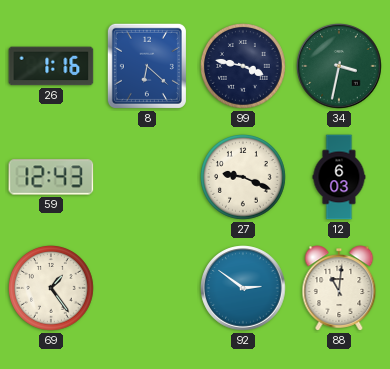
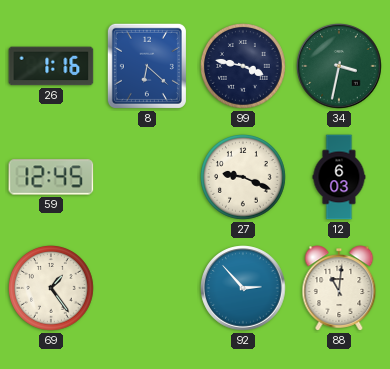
59: 12:43 -> 12:45 (51, 177)
92: 2:51 -> 2:53 (243, 288)
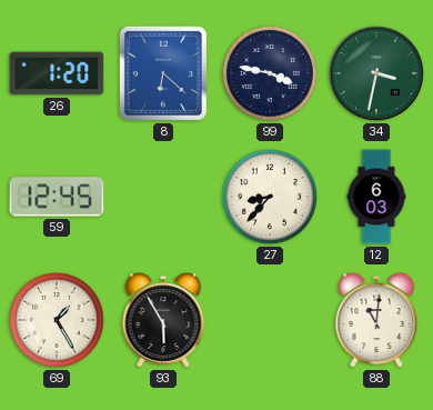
26: 1:16 -> 1:20 (57, 73)
27: 9:19 -> 8:37 (271, 198)
69: 1:24 -> 1:25 (58, 321)
93: none -> 5:55 (163, 320)
92: 2:53 -> none (243, 288)
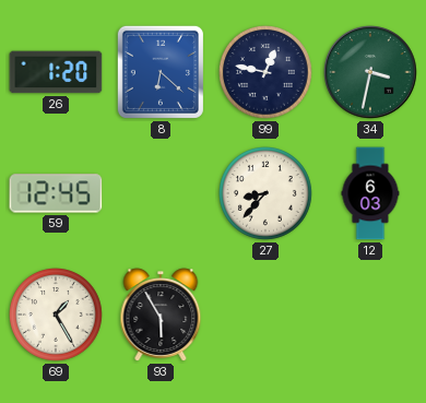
99: 3:47 -> 12:47 (267, 73)
88: 11:01 -> none (376, 320)
